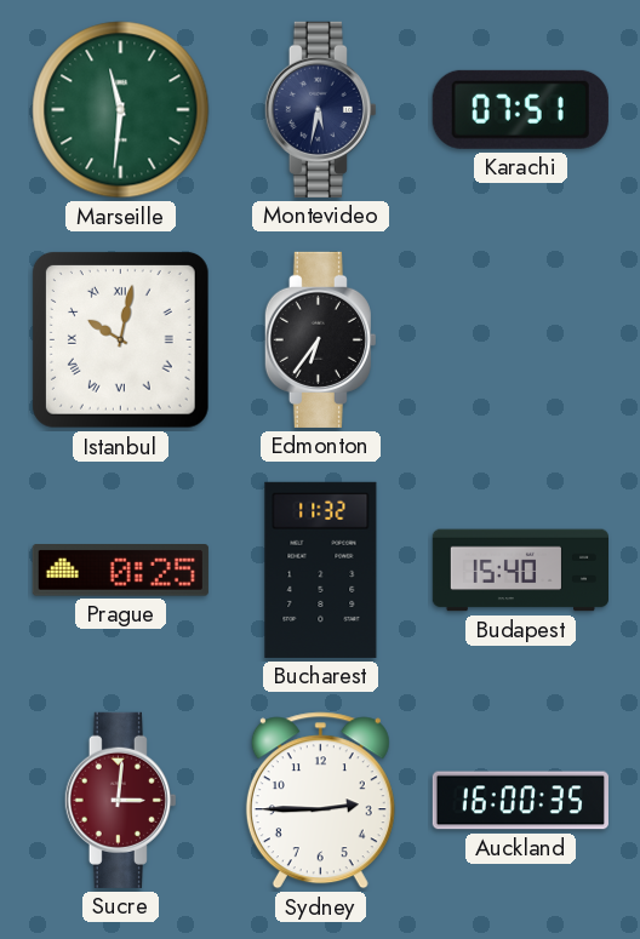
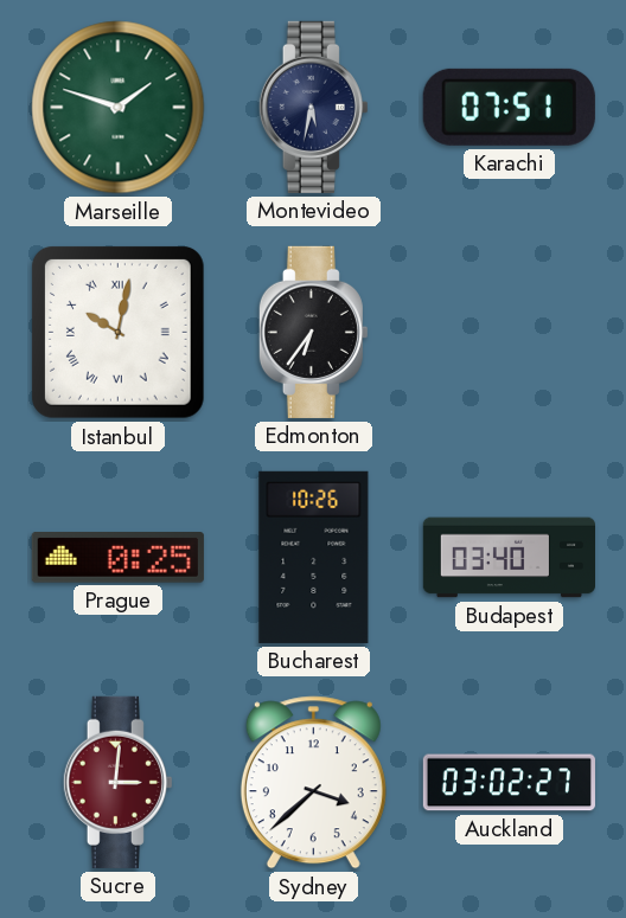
Marseille: 11:31 -> 1:48 (119, 108)
Bucharest: 11:32 -> 10:26 (314, 557)
Budapest: 15:40 -> 03:40 (509, 558)
Sydney: 2:45 -> 3:38 (313, 783)
Auckland: 16:00 -> 03:02 (509, 783)
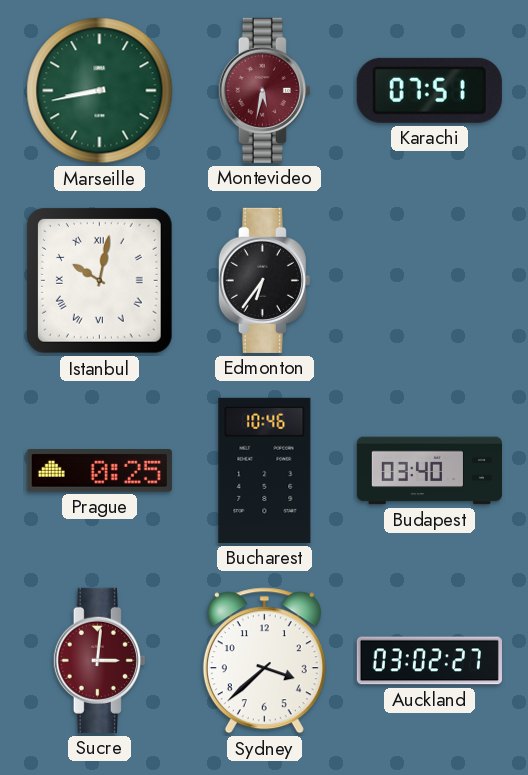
Marseille: 1:48 -> 8:43 (100, 91)
Montevideo dial: navy -> burgundy (264, 90)
Bucharest: 10:26 -> 10:46 (265, 470)
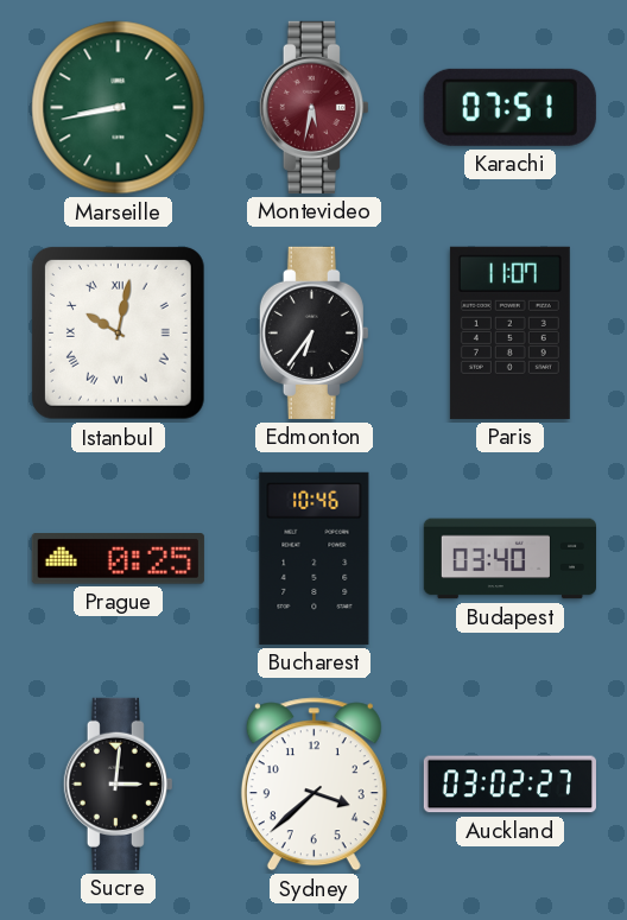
Paris: none -> 11:07 (509, 332)
Sucre dial: burgundy -> black (118, 783)
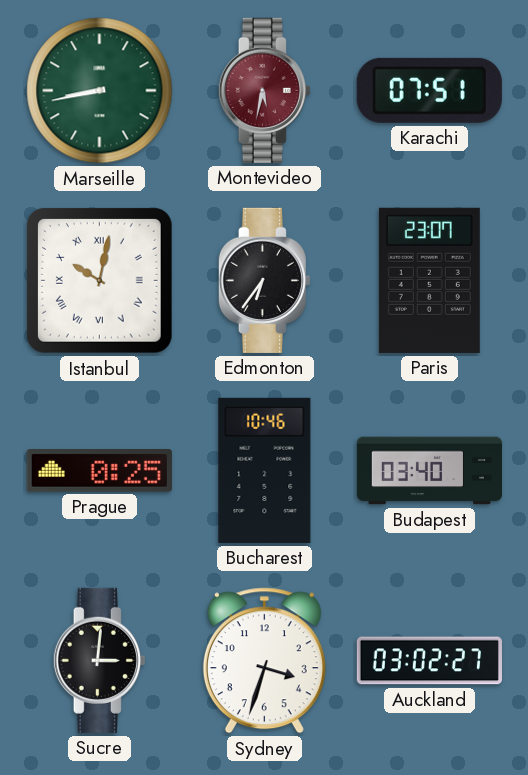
Paris: 11:07 -> 23:07 (429, 280)
Sydney: 3:38 -> 3:33 (264, 661)
